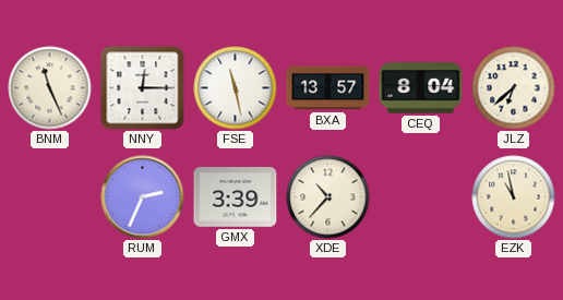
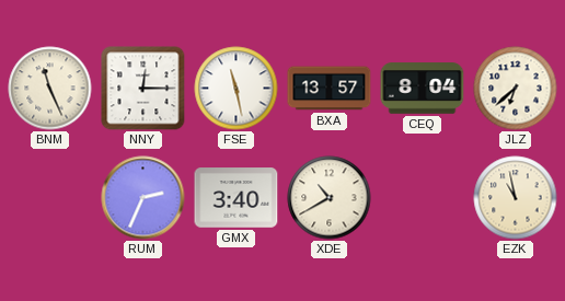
GMX: 3:39 -> 3:40 (237, 198)
XDE: 10:37 -> 10:40 (330, 198)
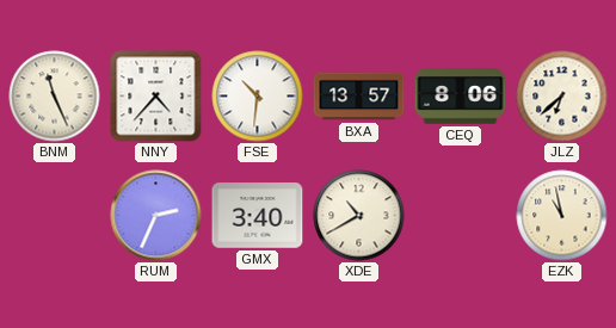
NNY: 12:15 -> 4:37 (156, 97)
FSE: 11:28 -> 10:31 (258, 97)
CEQ: 8:04 -> 8:06 (461, 97)
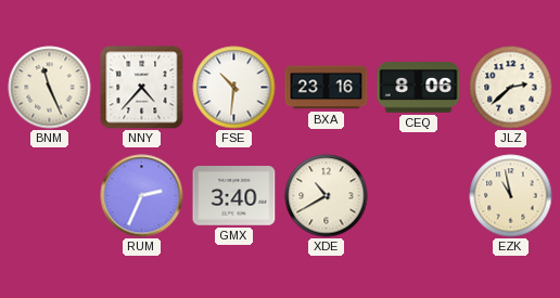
BXA: 13:57 -> 23:16 (327, 88)
JLZ: 6:38 -> 2:38 (511, 88)
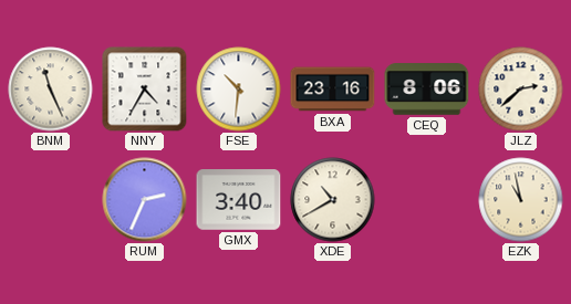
NNY: 4:37 -> 4:35 (145, 90)
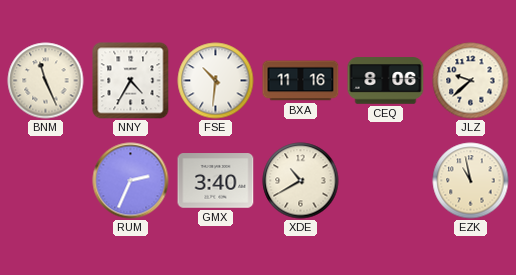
BXA: 23:16 -> 11:16 (301, 81)
JLZ: 2:38 -> 9:38 (471, 81)
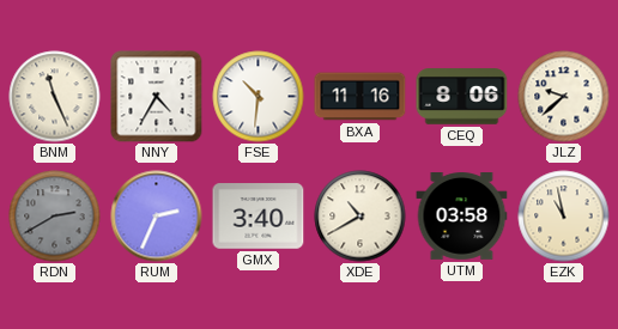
RDN: none -> 2:40 (55, 217)
UTM: none -> 03:58 (462, 217)
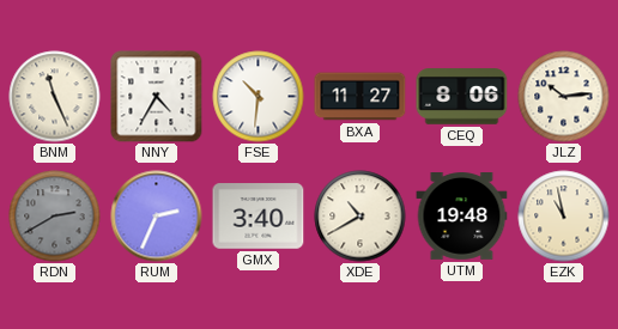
BXA: 11:16 -> 11:27 (360, 97)
JLZ: 9:38 -> 10:14 (564, 97)
UTM: 03:58 -> 19:48 (462, 217)
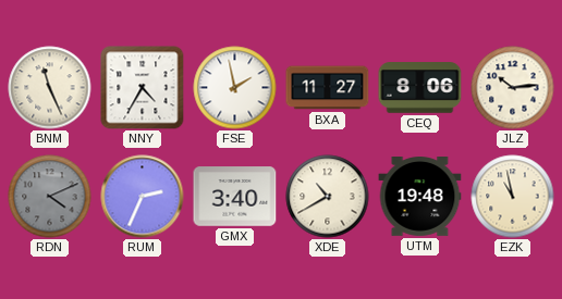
FSE: 10:31 -> 1:58 (235, 88)
RDN: 2:40 -> 4:11 (50, 197)
